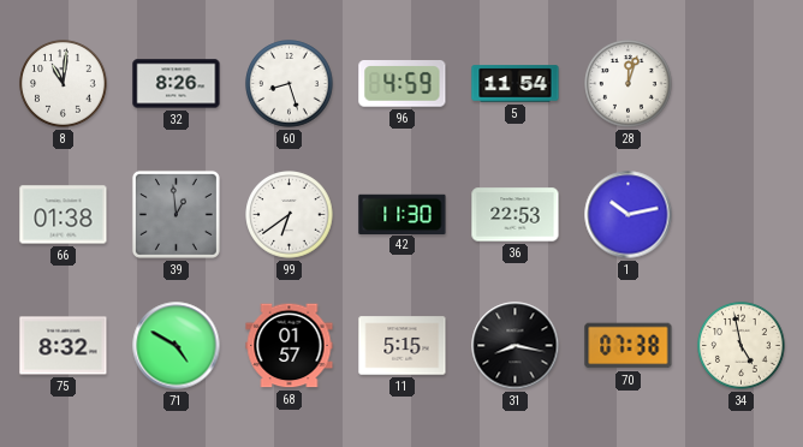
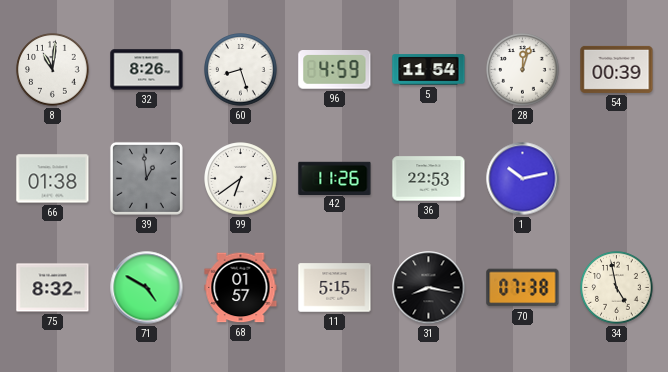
54: none -> 00:39 (617, 69)
42: 11:30 -> 11:26 (335, 178)
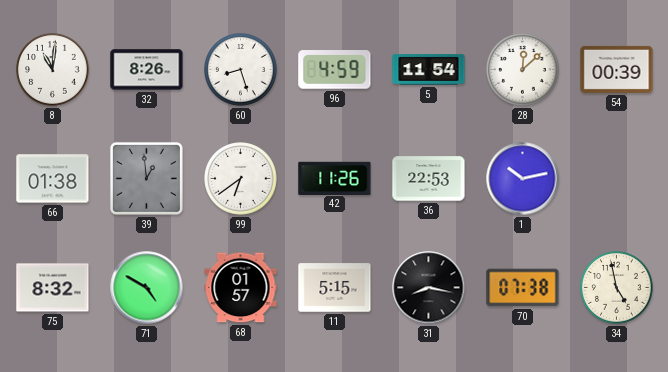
28: 12:03 -> 12:08 (523, 70)
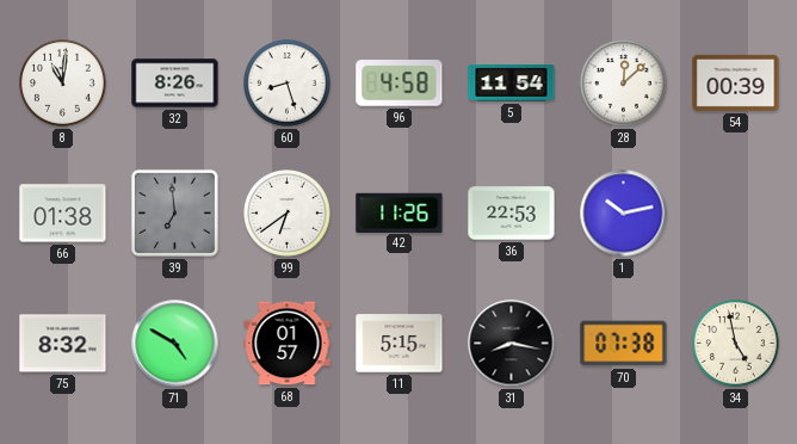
96: 4:59 -> 4:58 (400, 84)
39: 12:59 -> 6:59 (174, 212)
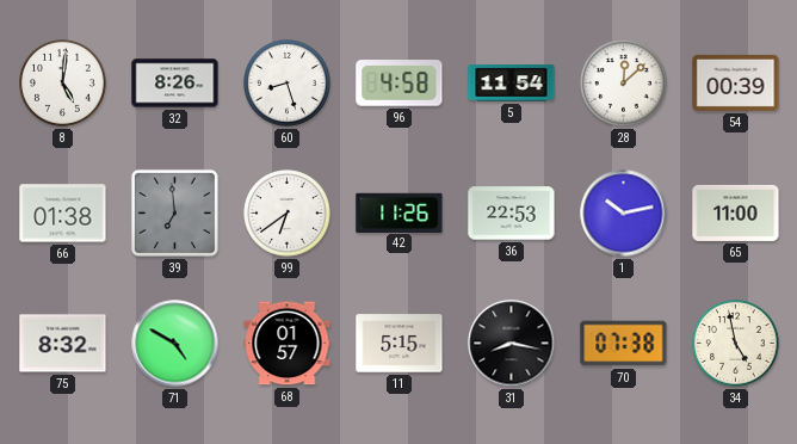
8: 11:01 -> 5:01 (63, 84)
65: none -> 11:00 (736, 212)
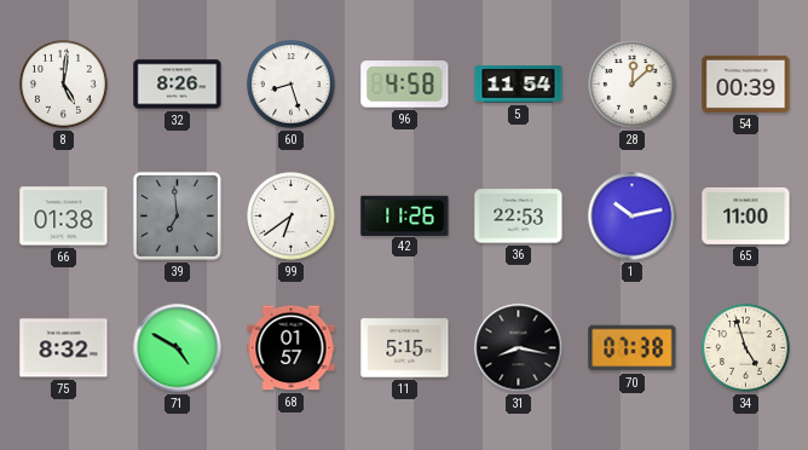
34: 4:58 -> 4:57 (746, 348)
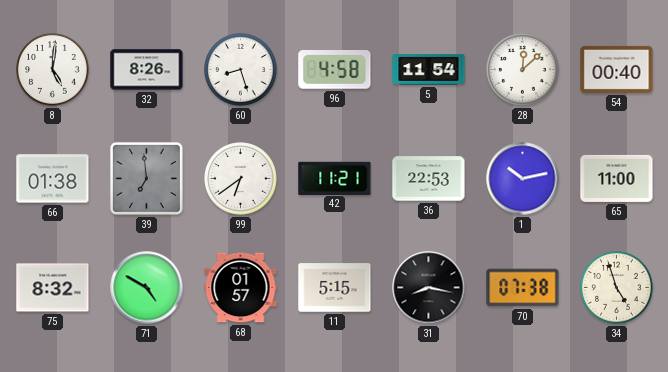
54: 00:39 -> 00:40 (617, 69)
42: 11:26 -> 11:21 (335, 178)
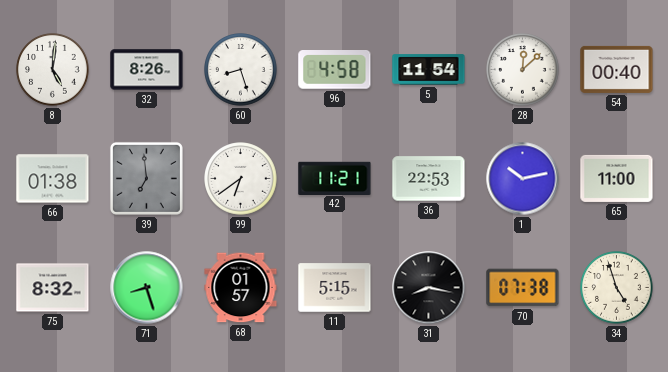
71: 4:50 -> 8:27 (147, 288)
